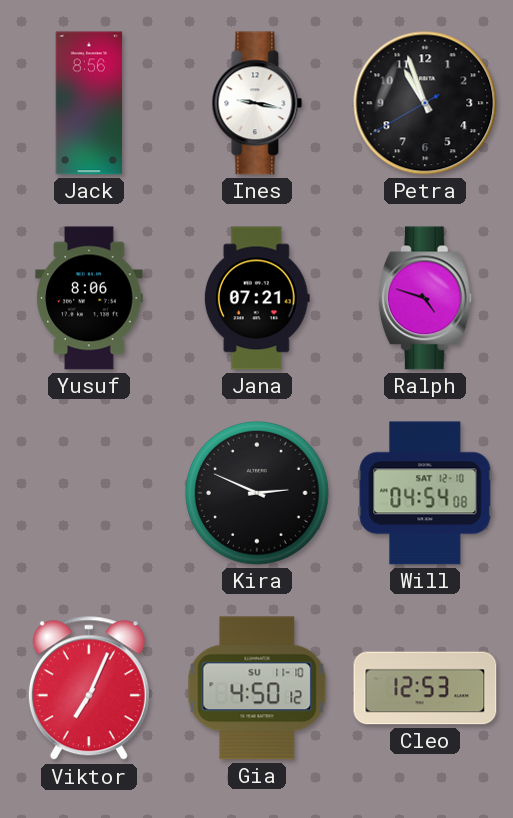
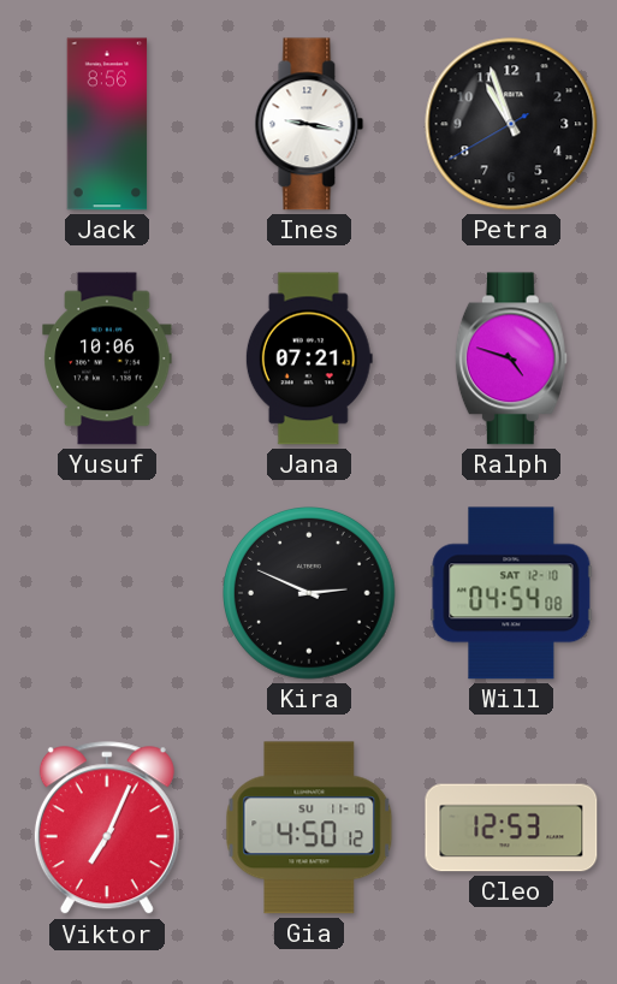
Yusuf: 8:06 -> 10:06 (107, 358)
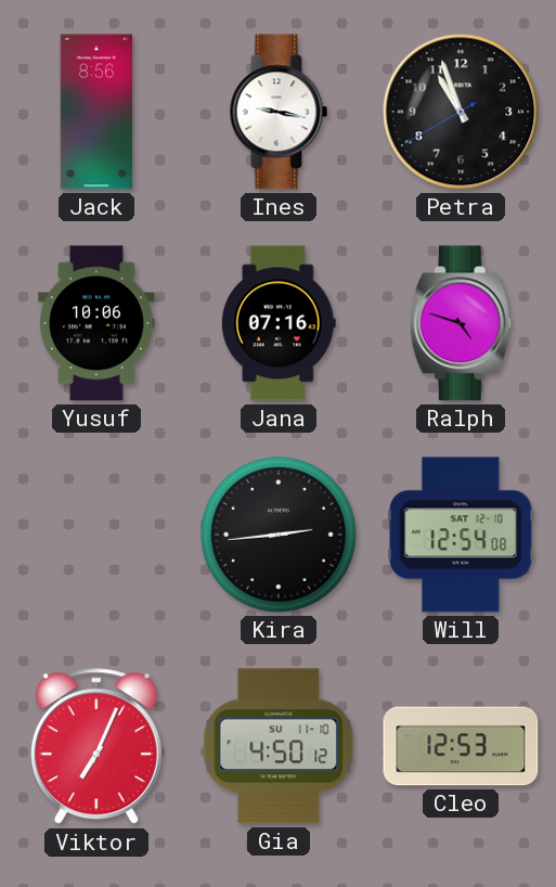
Jana: 07:21 -> 07:16 (279, 323)
Kira: 2:49 -> 2:44 (280, 536)
Will: 04:54 -> 12:54 (461, 535)
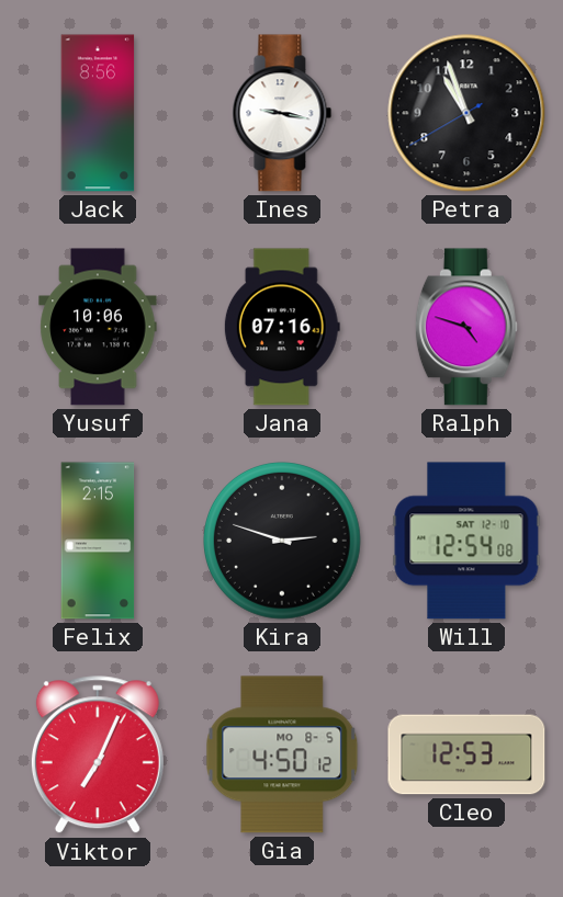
Felix: none -> 2:15 (98, 541)
Kira: 2:44 -> 2:48 (283, 542)
Gia date: SU 11-10 -> MO 8-5 (282, 754)
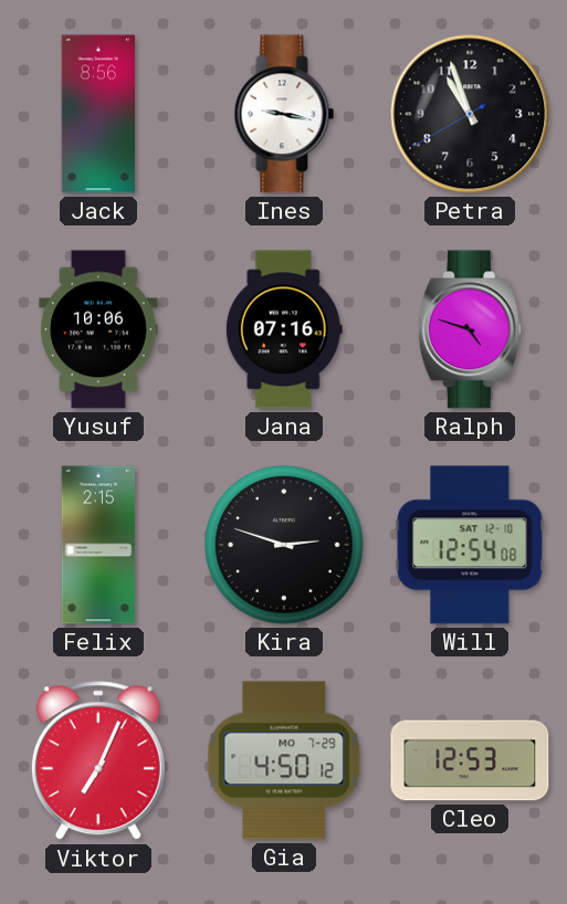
Gia date: MO 8-5 -> MO 7-29 (284, 760)
